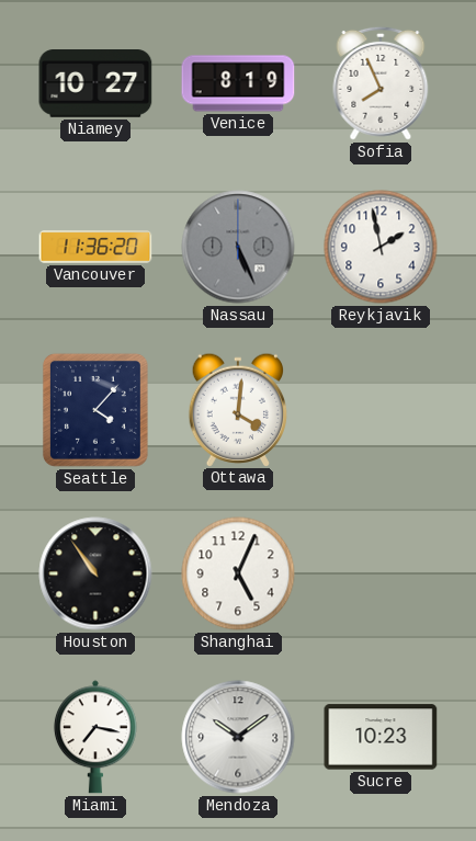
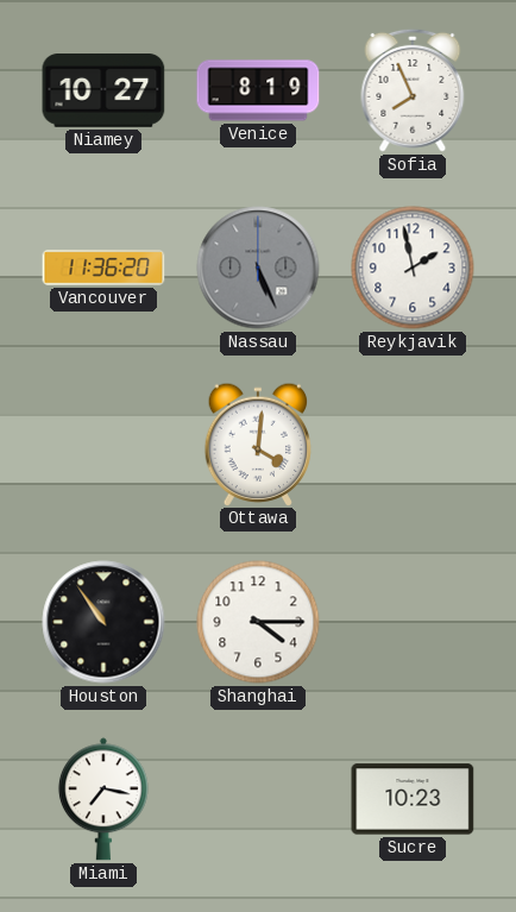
Seattle: 4:07 -> none (95, 410)
Shanghai: 5:04 -> 4:15 (258, 622)
Mendoza: 10:09 -> none (238, 737)
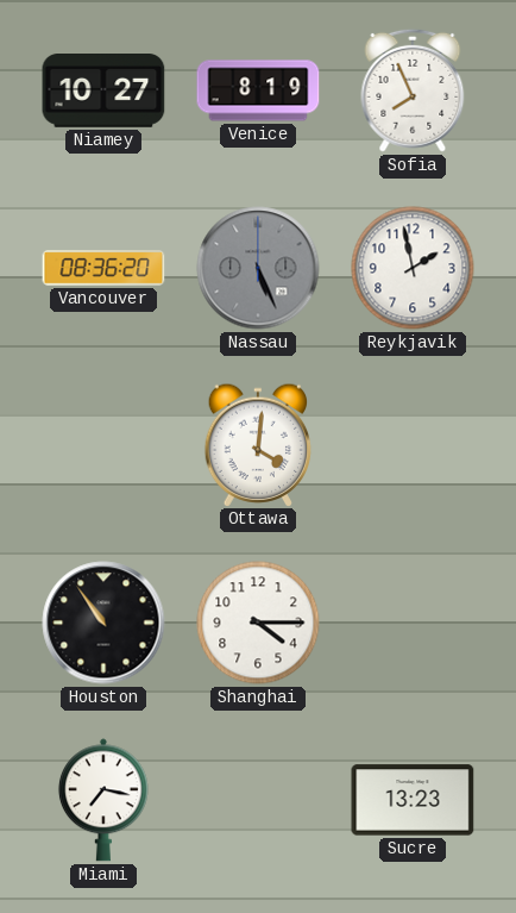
Vancouver: 11:36 -> 08:36 (103, 268)
Sucre: 10:23 -> 13:23 (413, 800)
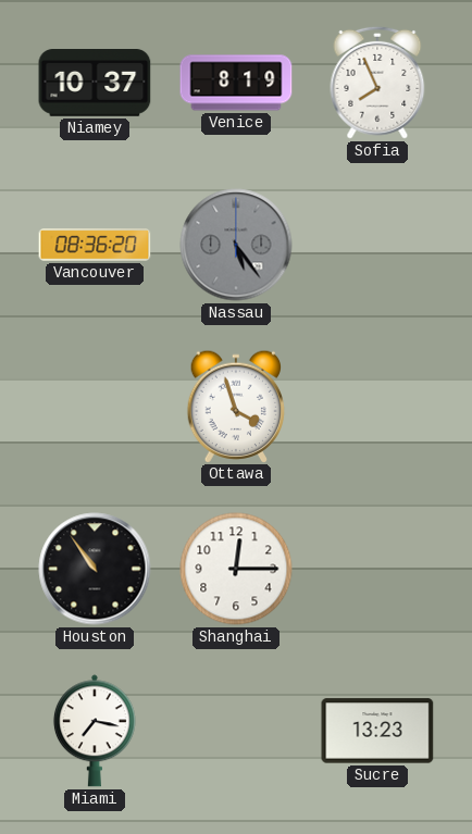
Niamey: 10:27 -> 10:37 (95, 84)
Nassau: 5:26 -> 5:24 (236, 245)
Reykjavik: 1:58 -> none (413, 268)
Ottawa: 4:01 -> 3:57 (236, 406)
Shanghai: 4:15 -> 12:15 (236, 569)
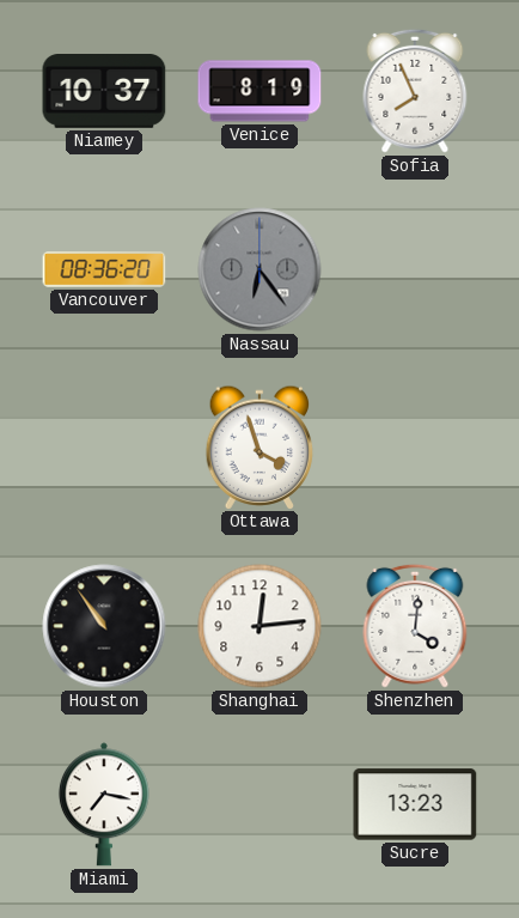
Nassau: 5:24 -> 6:24 (259, 269)
Shanghai: 12:15 -> 12:14 (259, 626)
Shenzhen: none -> 4:01 (415, 626)
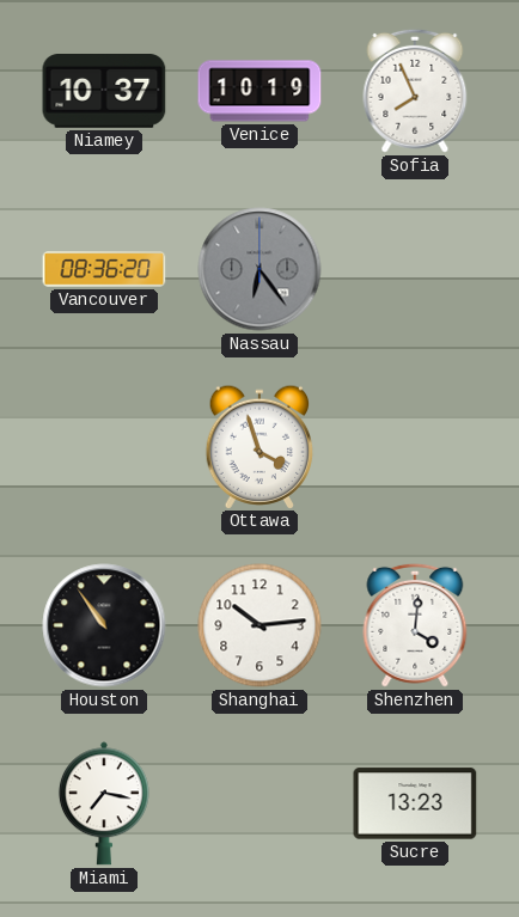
Venice: 8:19 -> 10:19 (259, 91)
Shanghai: 12:14 -> 10:14 (259, 625)
